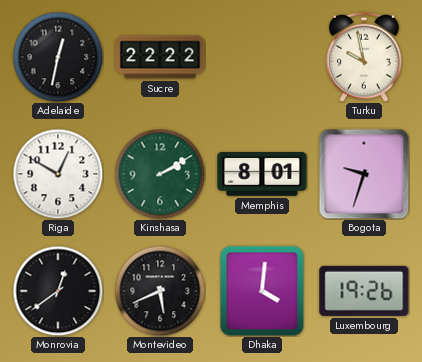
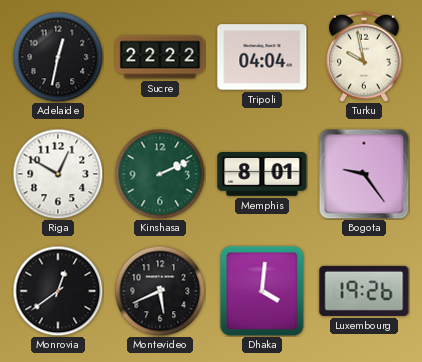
Tripoli: none -> 04:04 (262, 57)
Kinshasa: 2:10 -> 2:11 (160, 174)
Bogota: 9:33 -> 9:24 (364, 174)
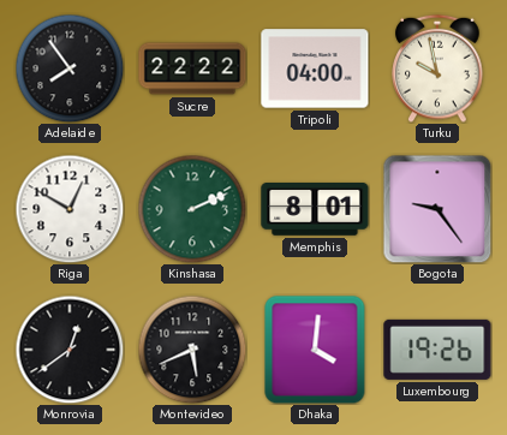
Adelaide: 12:32 -> 7:54 (70, 68)
Tripoli: 04:04 -> 04:00 (315, 68)
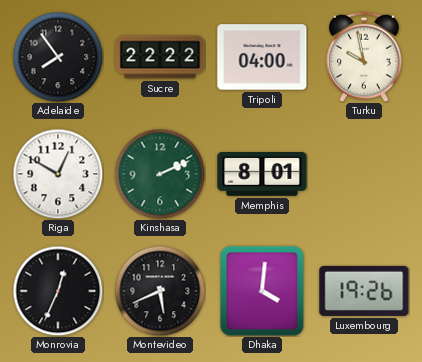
Bogota: 9:24 -> none (437, 209)
Monrovia: 12:39 -> 12:34 (58, 291)
